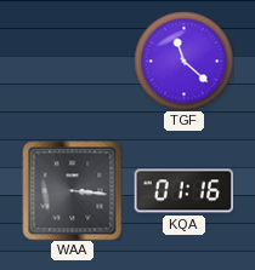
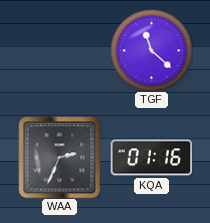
WAA: 3:16 -> 2:34 (59, 157)
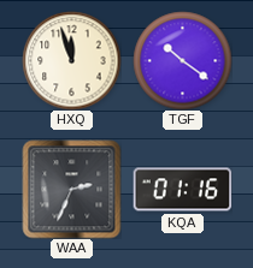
HXQ: none -> 11:57 (71, 60)
TGF: 11:22 -> 10:21 (182, 60)
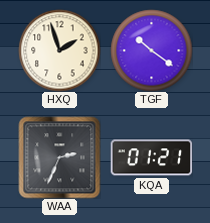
HXQ: 11:57 -> 1:57 (59, 50)
KQA: 01:16 -> 01:21 (151, 158)
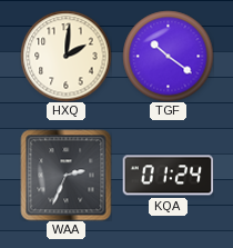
HXQ: 1:57 -> 2:01 (65, 56)
KQA: 01:21 -> 01:24 (168, 176)
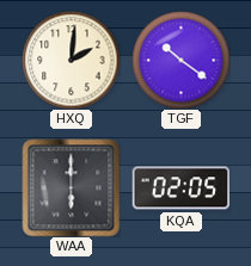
WAA: 2:34 -> 6:00 (71, 187)
KQA: 01:24 -> 02:05 (180, 188)
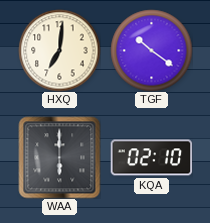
HXQ: 2:01 -> 7:01 (59, 50)
KQA: 02:05 -> 02:10 (151, 158)
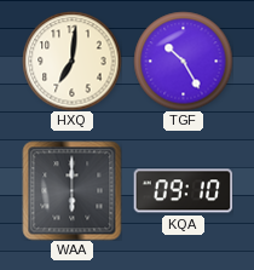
TGF: 10:21 -> 10:25 (183, 61)
KQA: 02:10 -> 09:10 (183, 191)
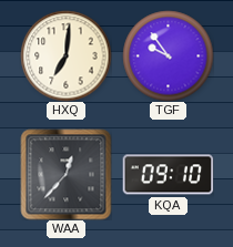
TGF: 10:25 -> 9:54 (168, 55)
WAA: 6:00 -> 12:37 (65, 174)
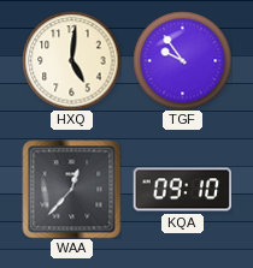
HXQ: 7:01 -> 5:01 (71, 60)
